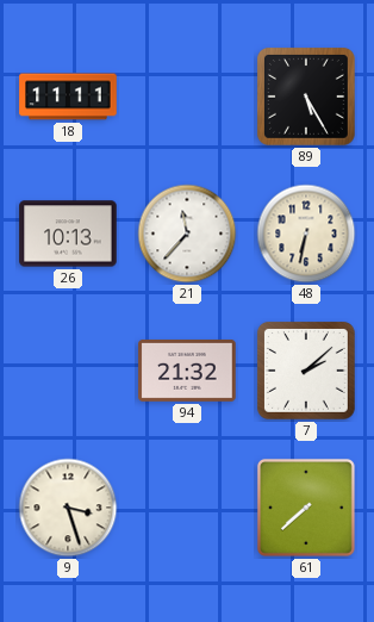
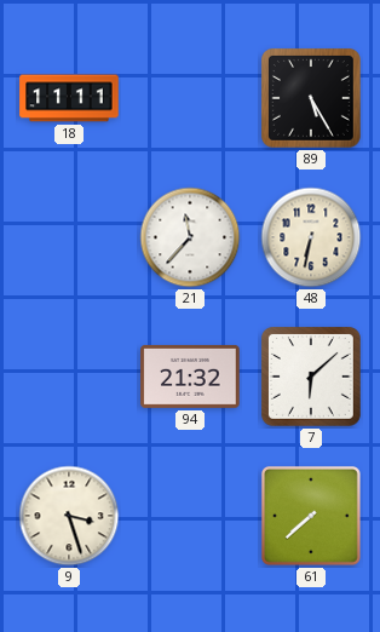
26: 10:13 -> none (68, 234)
7: 2:08 -> 6:08 (311, 377)
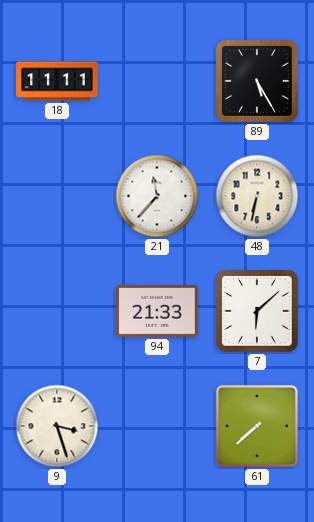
94: 21:32 -> 21:33 (157, 311)
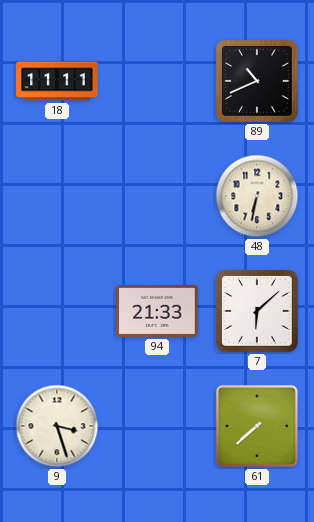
89: 5:25 -> 10:41 (257, 81)
21: 11:37 -> none (157, 196)
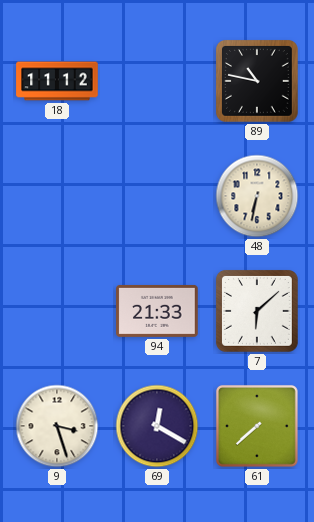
18: 11:11 -> 11:12 (57, 81)
89: 10:41 -> 10:47 (257, 81)
69: none -> 12:20 (157, 426)
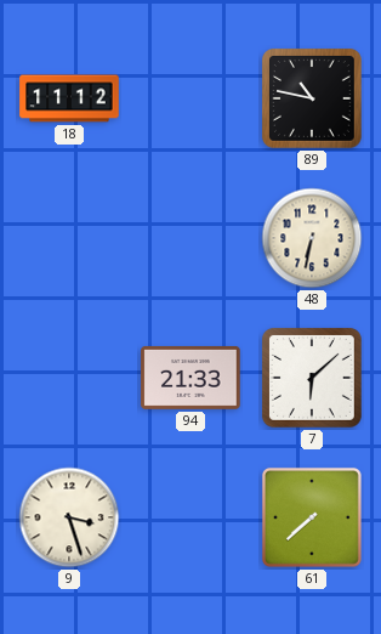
69: 12:20 -> none (157, 426)
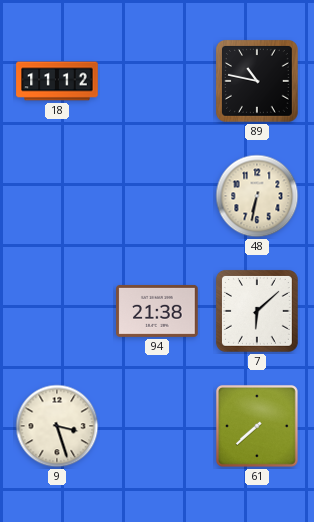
94: 21:33 -> 21:38 (157, 311)
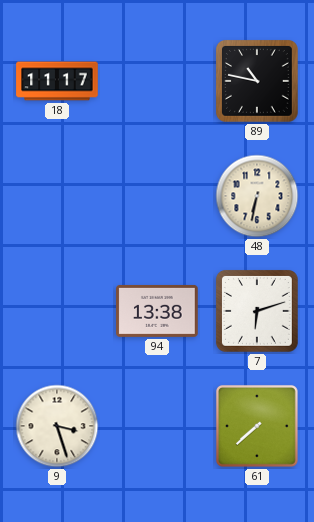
18: 11:12 -> 11:17 (57, 81)
94: 21:38 -> 13:38 (157, 311)
7: 6:08 -> 6:12 (257, 311)
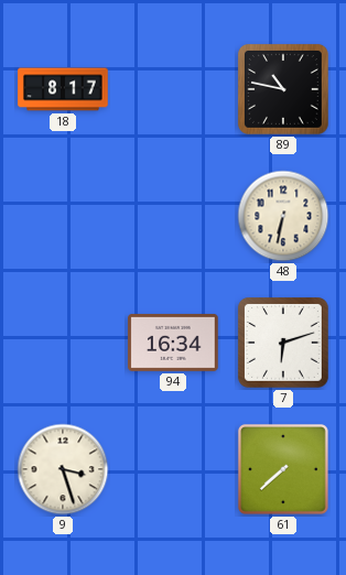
18: 11:17 -> 8:17 (63, 89)
94: 13:38 -> 16:34 (173, 343)
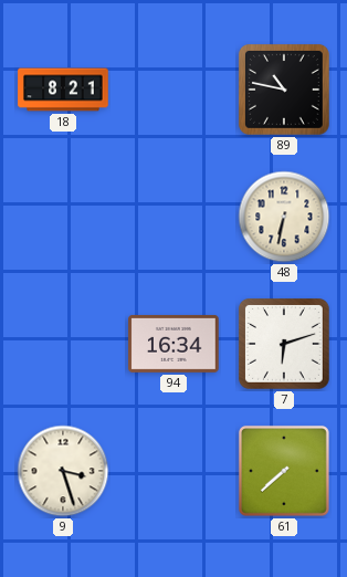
18: 8:17 -> 8:21 (63, 90)
